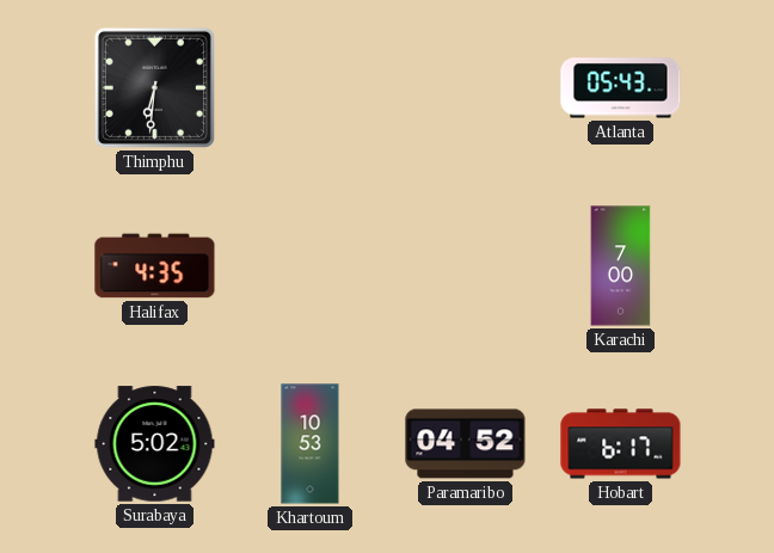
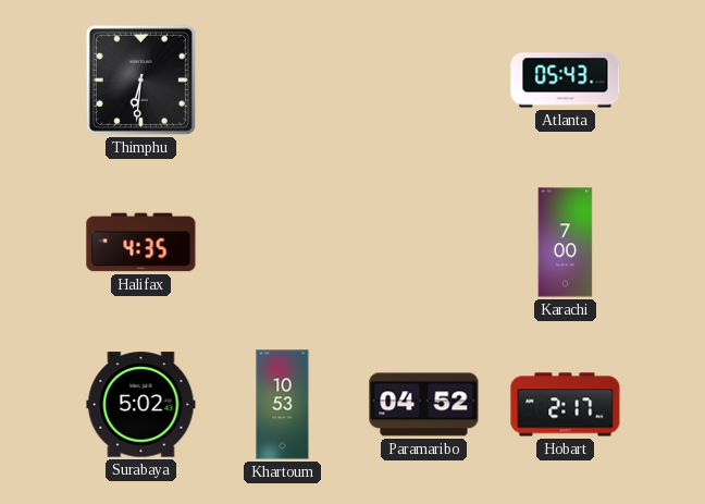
Hobart: 6:17 -> 2:17 (566, 405)
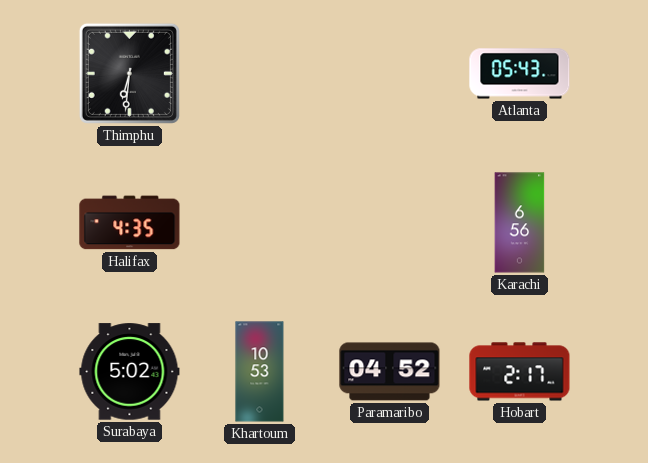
Karachi: 7:00 -> 6:56 (520, 223)
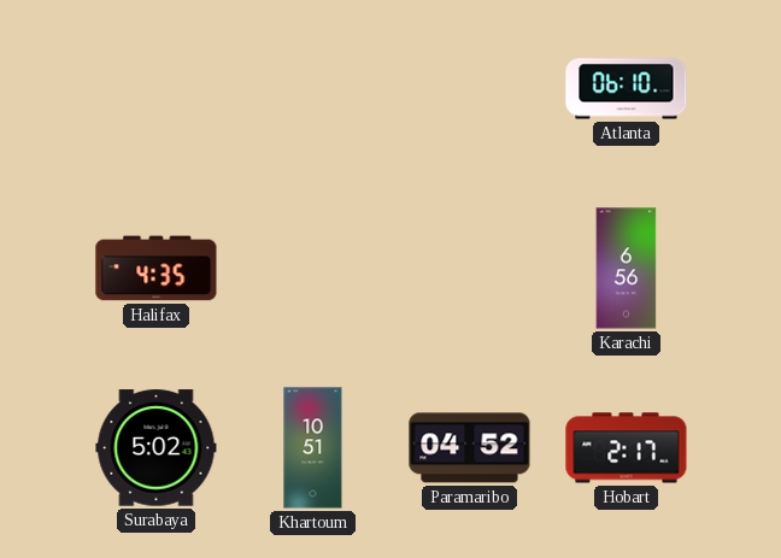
Thimphu: 6:31 -> none (129, 73)
Atlanta: 05:43 -> 06:10 (627, 89)
Khartoum: 10:53 -> 10:51 (313, 448)
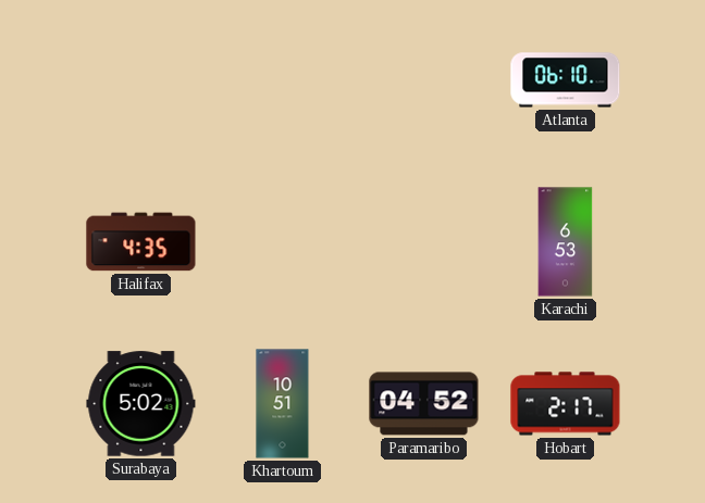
Karachi: 6:56 -> 6:53 (566, 242)
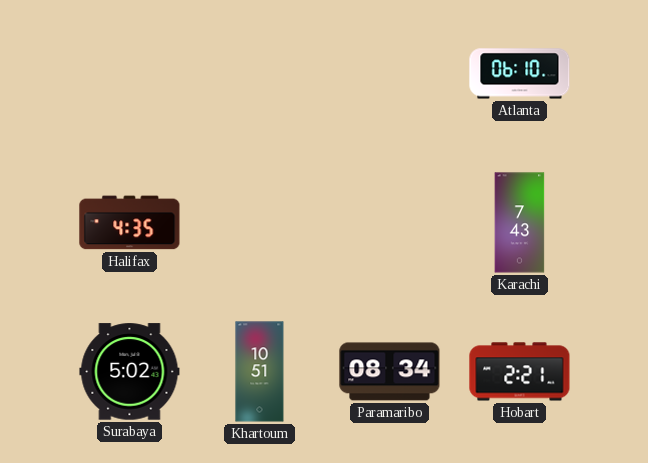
Karachi: 6:53 -> 7:43 (520, 223)
Paramaribo: 04:52 -> 08:34 (390, 372)
Hobart: 2:17 -> 2:21 (520, 372)
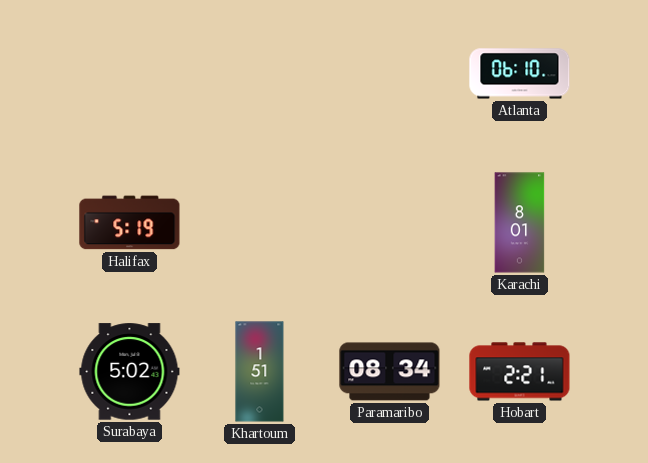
Halifax: 4:35 -> 5:19 (130, 223)
Karachi: 7:43 -> 8:01 (520, 223)
Khartoum: 10:51 -> 1:51 (260, 372)
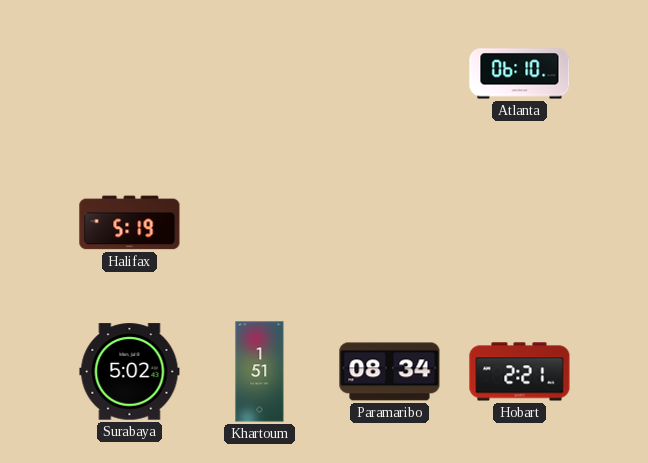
Karachi: 8:01 -> none (520, 223)
